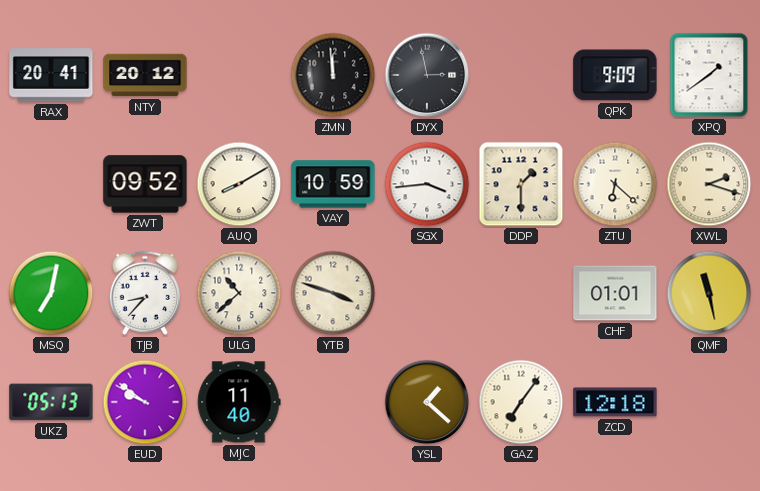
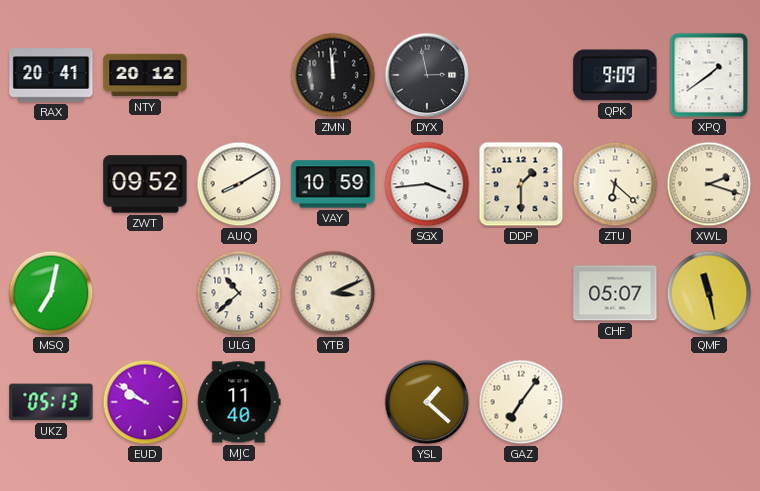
TJB: 8:37 -> none (145, 293)
YTB: 3:48 -> 3:11 (333, 293)
CHF: 01:01 -> 05:07 (615, 293)
ZCD: 12:18 -> none (615, 402)
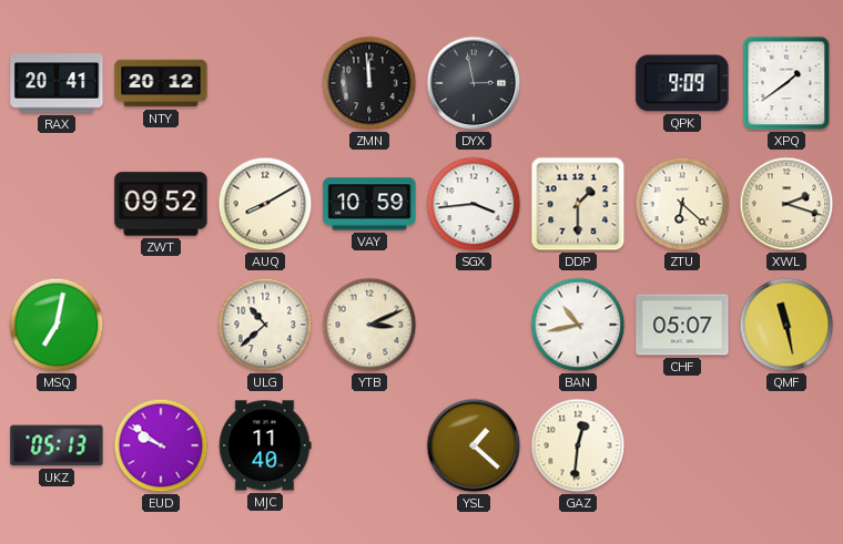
BAN: none -> 10:43 (578, 325)
GAZ: 7:06 -> 12:31 (578, 445)
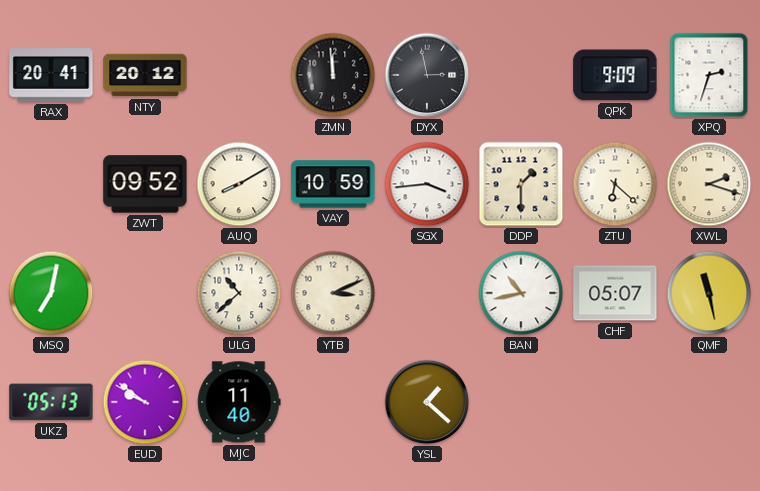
XPQ: 1:39 -> 2:33 (709, 75)
GAZ: 12:31 -> none (578, 445)
